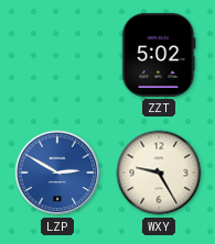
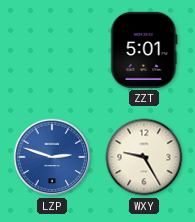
ZZT: 5:02 -> 5:01 (144, 50)
LZP: 2:50 -> 2:48 (52, 157)
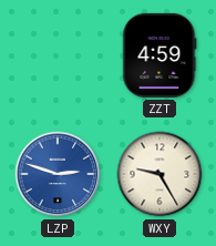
ZZT: 5:01 -> 4:59 (160, 55)
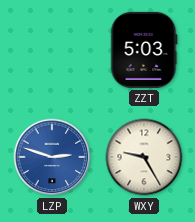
ZZT: 4:59 -> 5:03 (144, 50)
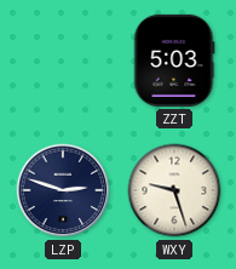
LZP dial: blue -> navy (63, 190)
WXY: 9:25 -> 9:27 (174, 190)
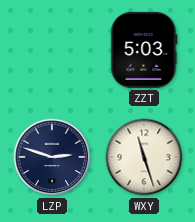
WXY: 9:27 -> 11:27 (144, 157)
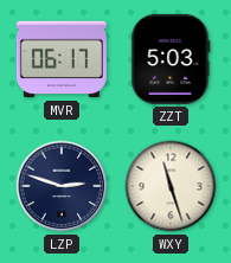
MVR: none -> 06:17 (62, 59)
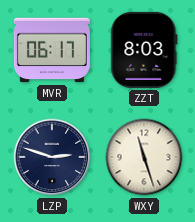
ZZT: 5:03 -> 8:03 (144, 50)
